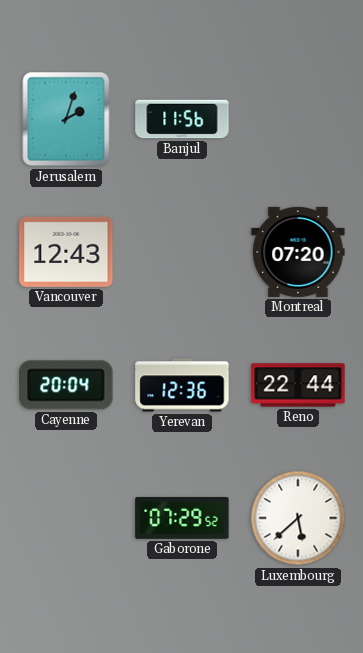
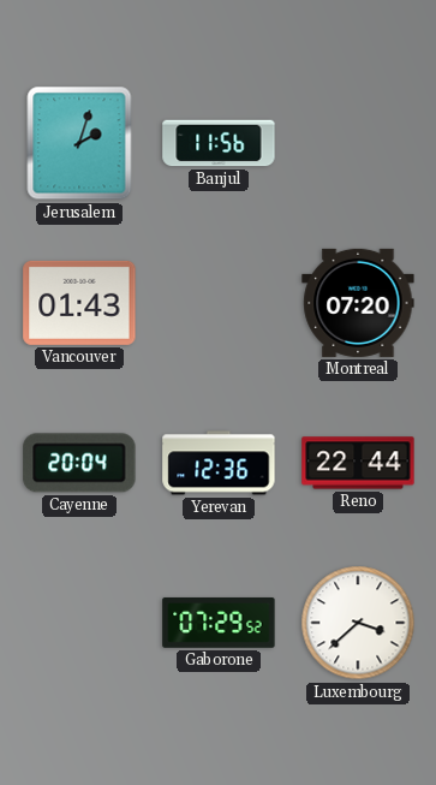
Vancouver: 12:43 -> 01:43 (79, 303)
Luxembourg: 5:38 -> 3:38 (358, 623)
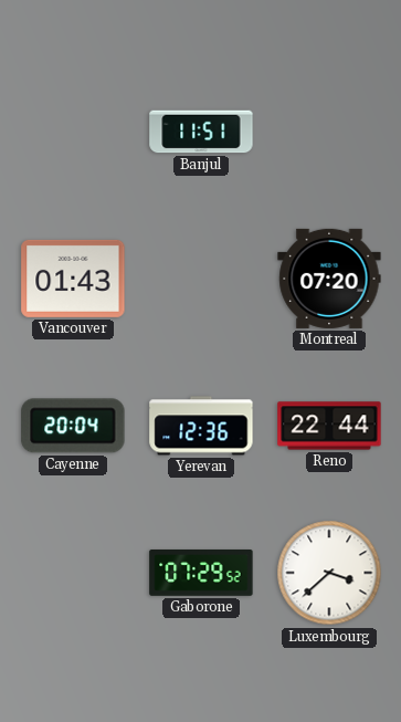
Jerusalem: 2:03 -> none (79, 143)
Banjul: 11:56 -> 11:51 (201, 132)
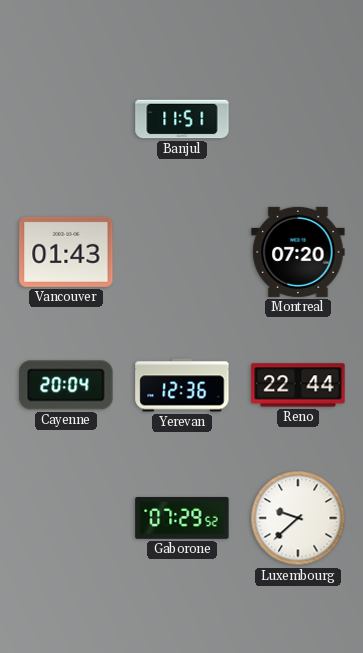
Luxembourg: 3:38 -> 9:38 (298, 518)
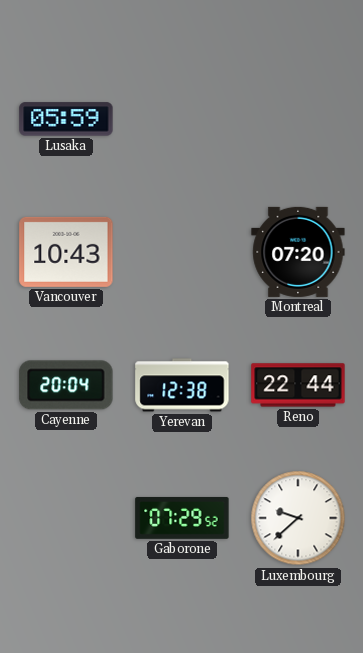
Lusaka: none -> 05:59 (66, 119)
Banjul: 11:51 -> none (182, 119)
Vancouver: 01:43 -> 10:43 (66, 252)
Yerevan: 12:36 -> 12:38 (182, 385)
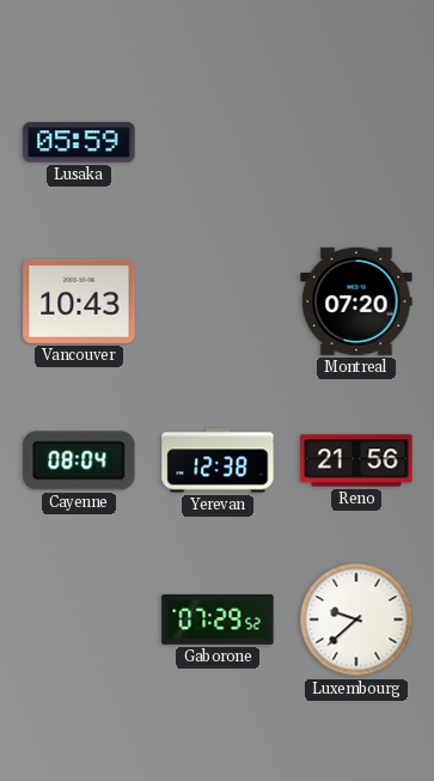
Cayenne: 20:04 -> 08:04 (79, 460)
Reno: 22:44 -> 21:56 (356, 460)
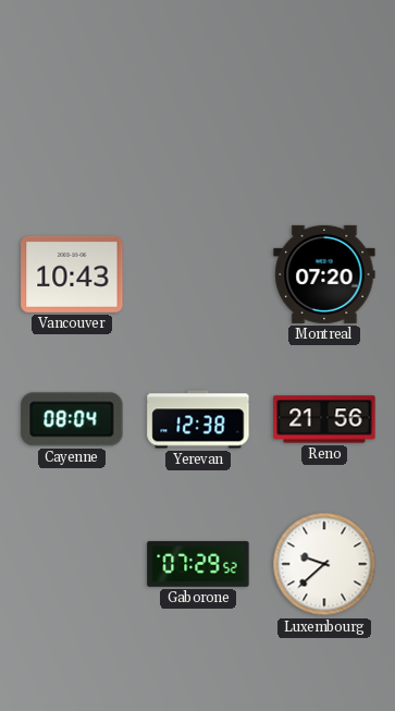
Lusaka: 05:59 -> none (79, 142)
